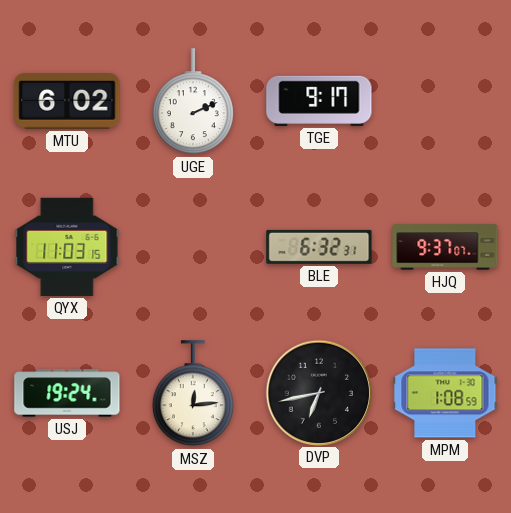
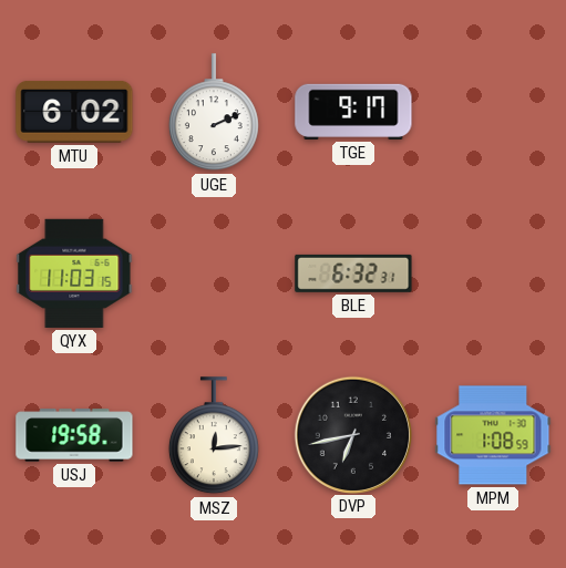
HJQ: 9:37 -> none (445, 247)
USJ: 19:24 -> 19:58 (74, 435)
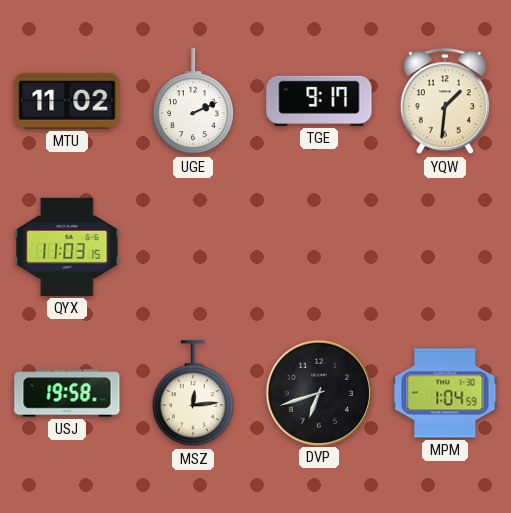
MTU: 6:02 -> 11:02 (67, 101)
YQW: none -> 1:31 (445, 102)
BLE: 6:32 -> none (353, 273)
DVP: 6:43 -> 6:42 (318, 392)
MPM: 1:08 -> 1:04 (445, 393)
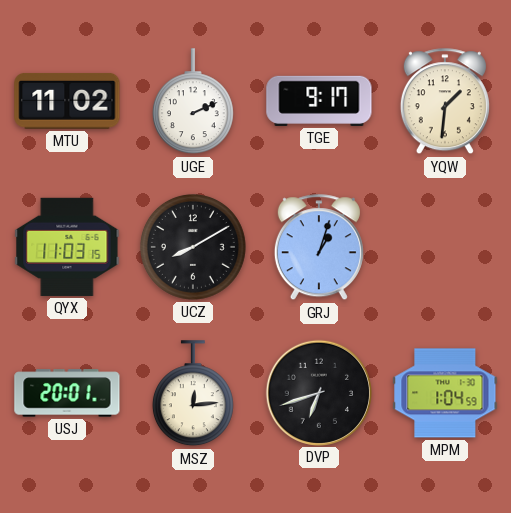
UCZ: none -> 8:10 (193, 247)
GRJ: none -> 1:03 (319, 248)
USJ: 19:58 -> 20:01 (67, 393)
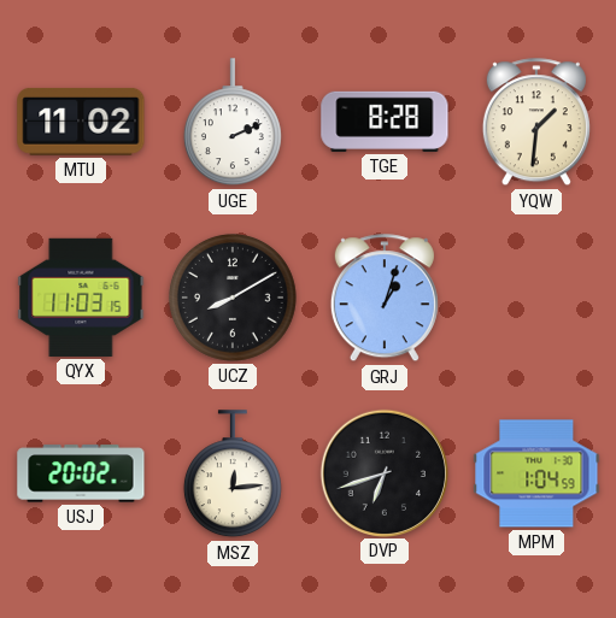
TGE: 9:17 -> 8:28 (385, 122)
USJ: 20:01 -> 20:02 (81, 473)
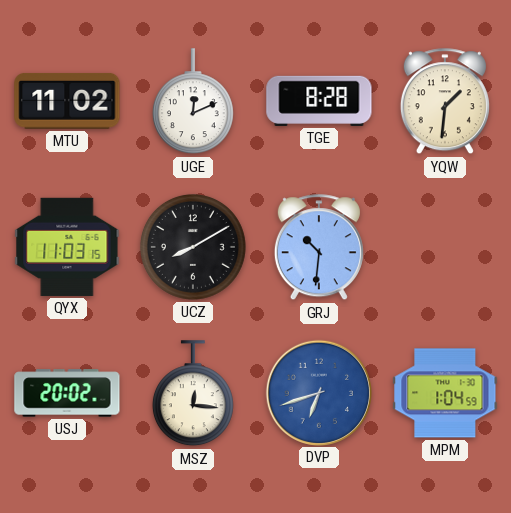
UGE: 2:11 -> 12:11 (193, 102)
GRJ: 1:03 -> 10:31 (319, 248)
MSZ: 12:14 -> 12:16 (193, 394)
DVP dial: black -> blue (318, 392)
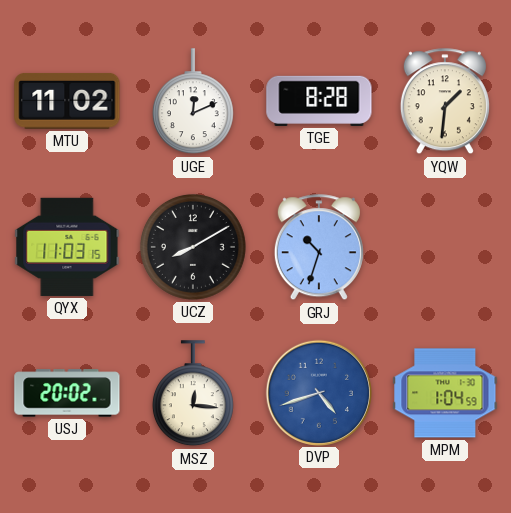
GRJ: 10:31 -> 10:33 (319, 248)
DVP: 6:42 -> 4:42 (318, 392)
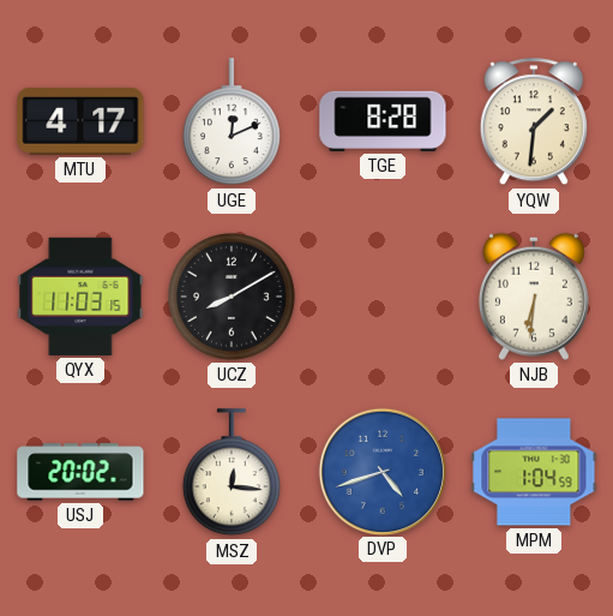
MTU: 11:02 -> 4:17 (80, 121)
GRJ: 10:33 -> none (319, 248)
NJB: none -> 6:31 (534, 297)
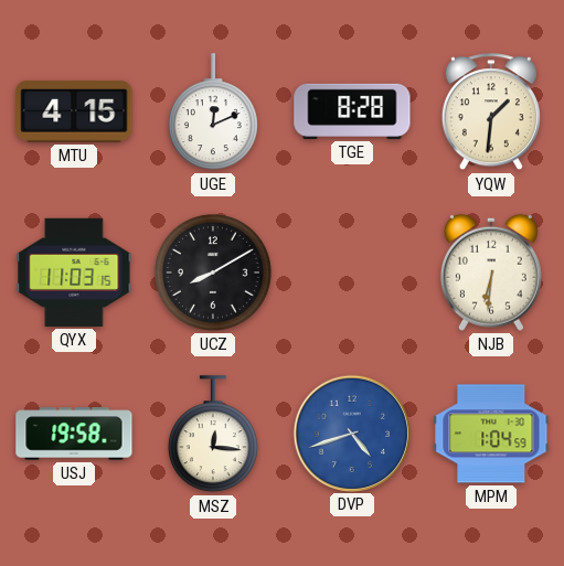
MTU: 4:17 -> 4:15 (74, 111)
USJ: 20:02 -> 19:58 (74, 434)
